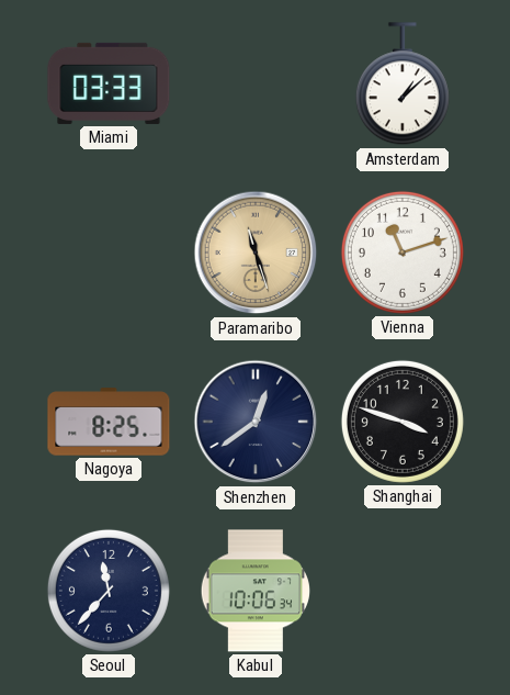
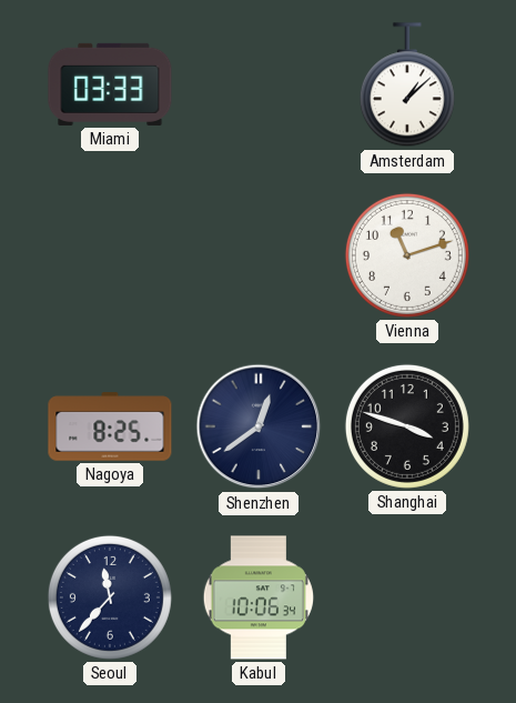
Paramaribo: 11:27 -> none (256, 253)
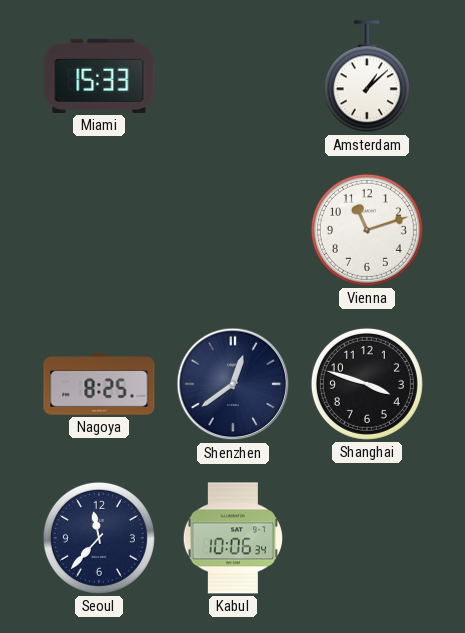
Miami: 03:33 -> 15:33 (99, 76)
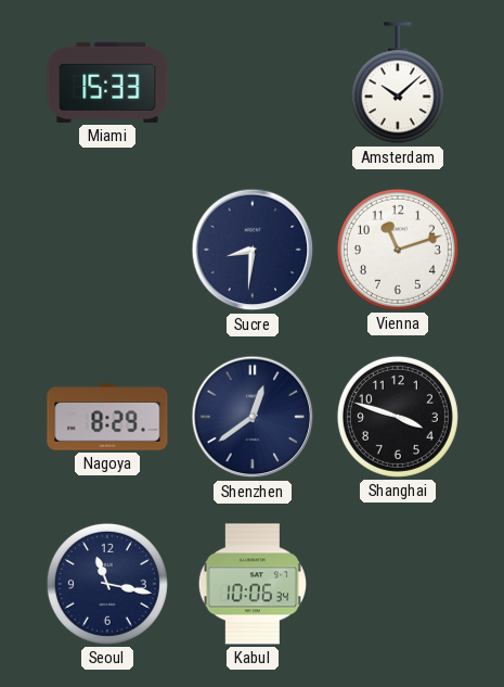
Amsterdam: 1:08 -> 10:08 (398, 84)
Sucre: none -> 8:31 (253, 250)
Nagoya: 8:25 -> 8:29 (107, 417)
Seoul: 11:37 -> 11:17 (107, 584)
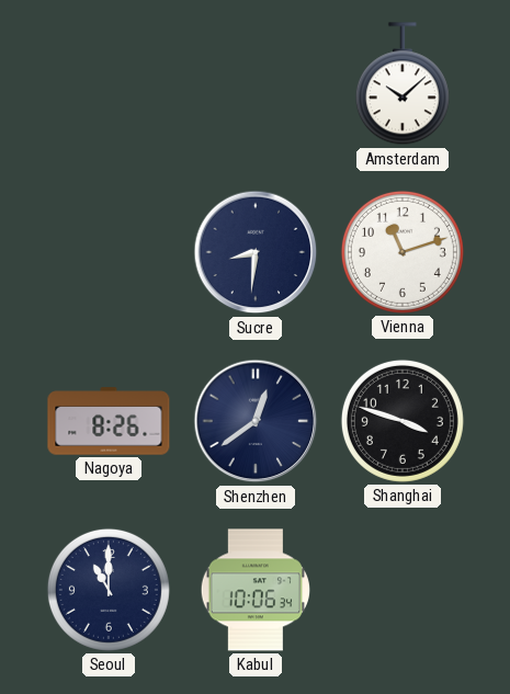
Miami: 15:33 -> none (107, 82)
Nagoya: 8:29 -> 8:26 (109, 421)
Seoul: 11:17 -> 11:00 (109, 590)
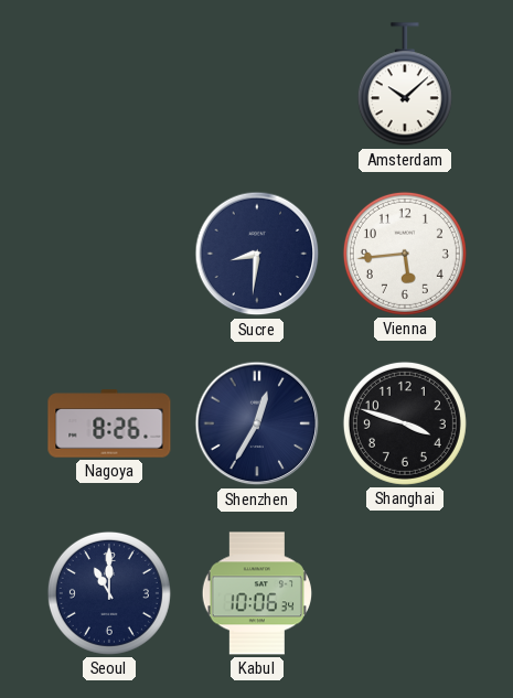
Vienna: 11:12 -> 5:44 (405, 254)
Shenzhen: 12:39 -> 12:35 (257, 423)
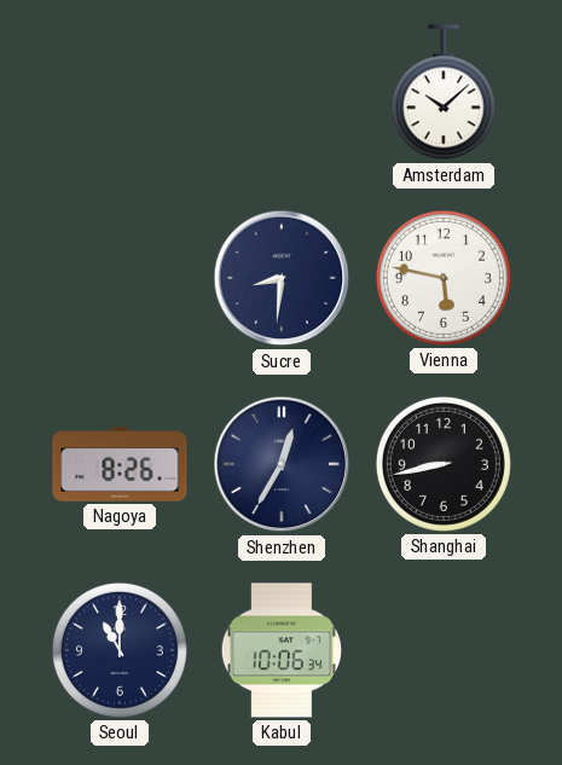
Vienna: 5:44 -> 5:47 (444, 278)
Shanghai: 3:48 -> 8:43 (444, 464)
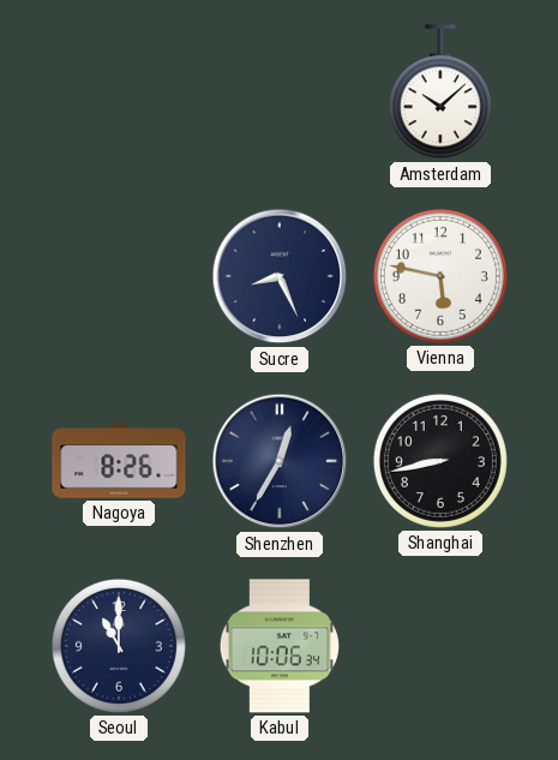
Sucre: 8:31 -> 8:26 (280, 276)
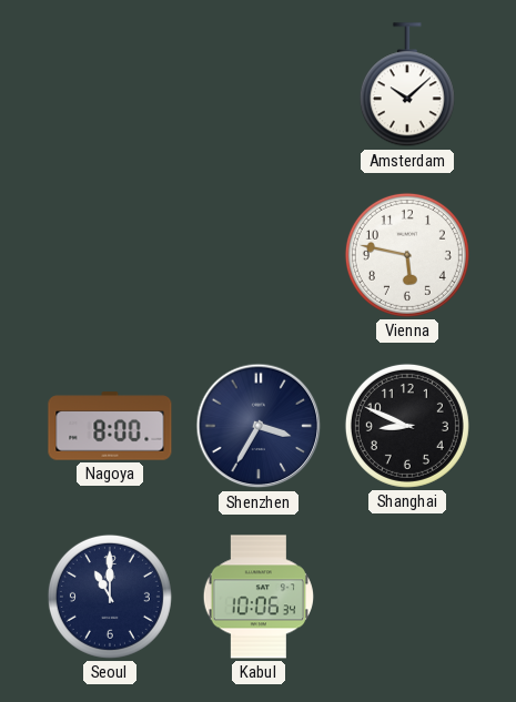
Sucre: 8:26 -> none (280, 276)
Nagoya: 8:26 -> 8:00 (110, 426)
Shenzhen: 12:35 -> 3:35 (259, 426)
Shanghai: 8:43 -> 8:49 (407, 426)
